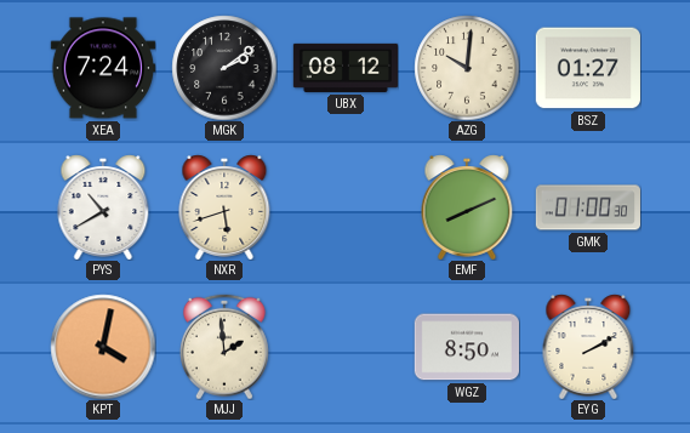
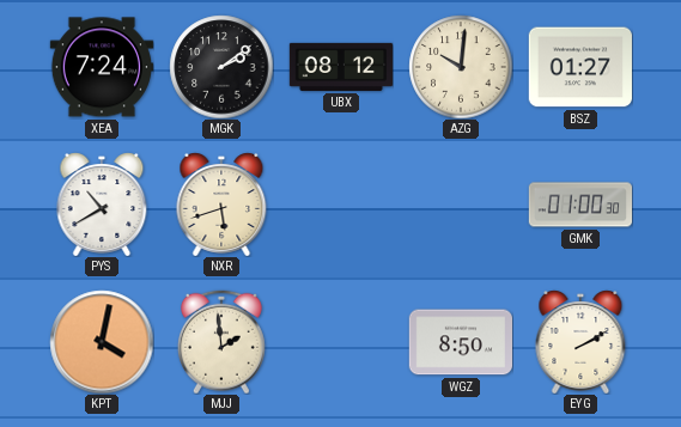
EMF: 8:11 -> none (467, 207)
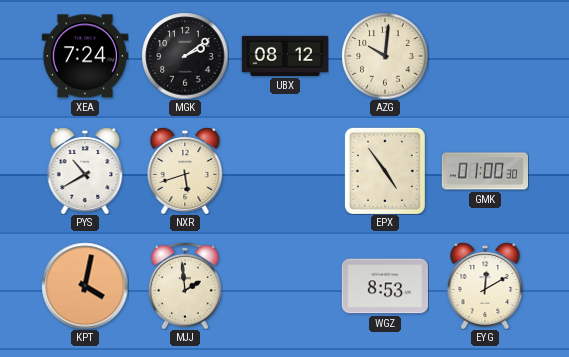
BSZ: 01:27 -> none (580, 67)
EPX: none -> 4:54 (385, 171)
WGZ: 8:50 -> 8:53 (384, 286)
EYG: 2:10 -> 12:10 (485, 286)
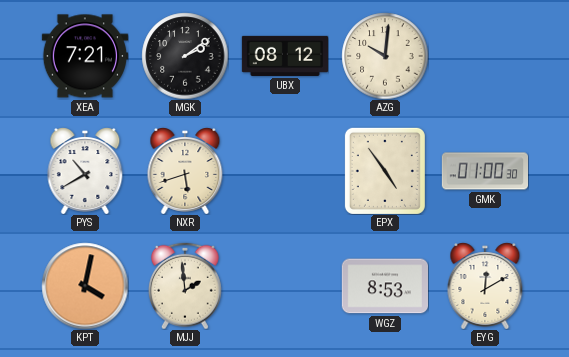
XEA: 7:24 -> 7:21 (84, 56)
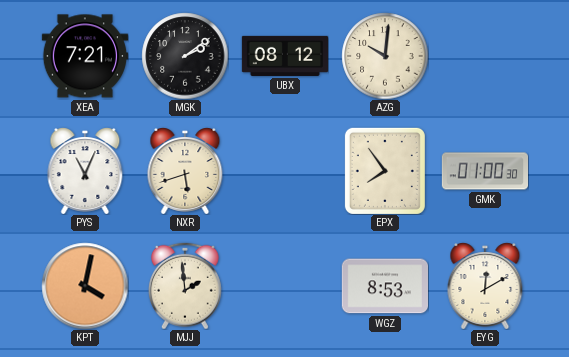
PYS: 10:40 -> 11:04 (85, 171)
EPX: 4:54 -> 7:54 (385, 171)
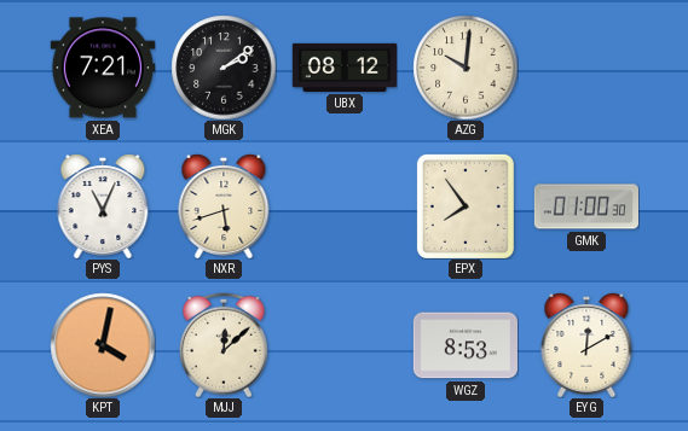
MJJ: 1:59 -> 12:08 (224, 345)
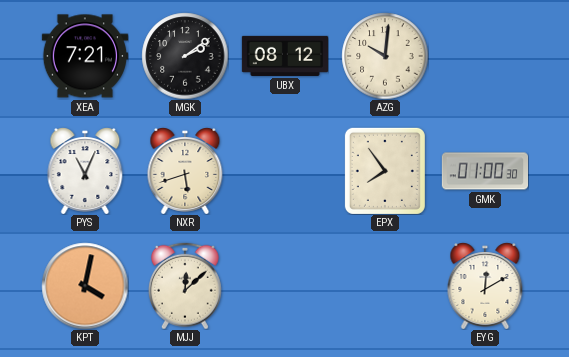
WGZ: 8:53 -> none (464, 345)
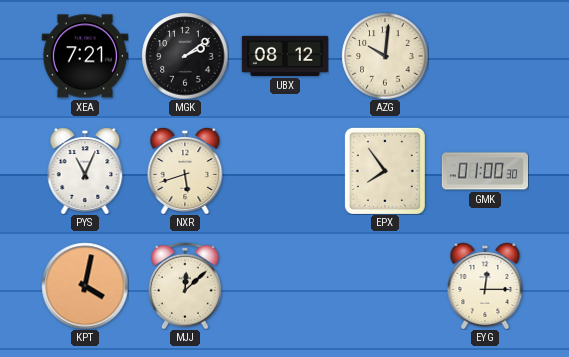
EYG: 12:10 -> 12:15 (485, 286)
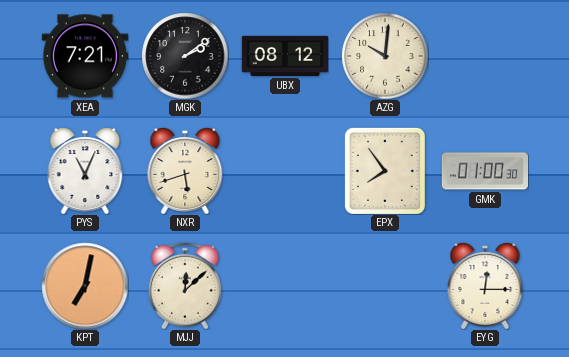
KPT: 4:02 -> 7:02 (85, 286)
